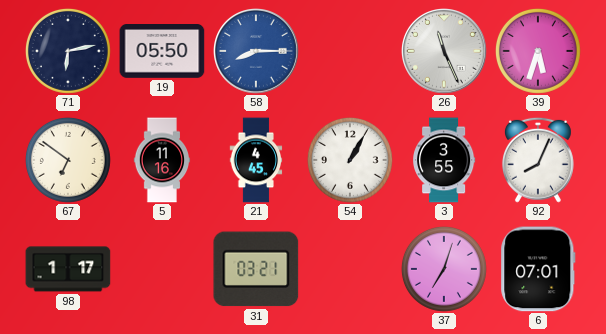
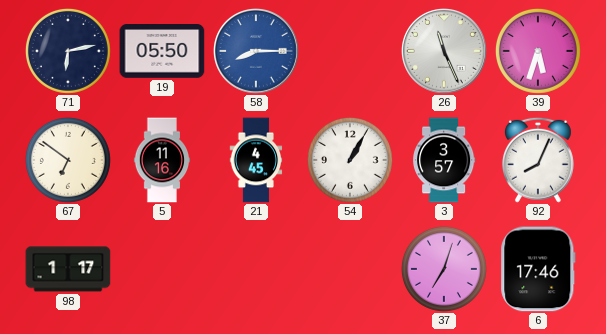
3: 3:55 -> 3:57 (445, 160)
31: 03:21 -> none (256, 269)
6: 07:01 -> 17:46 (538, 269)
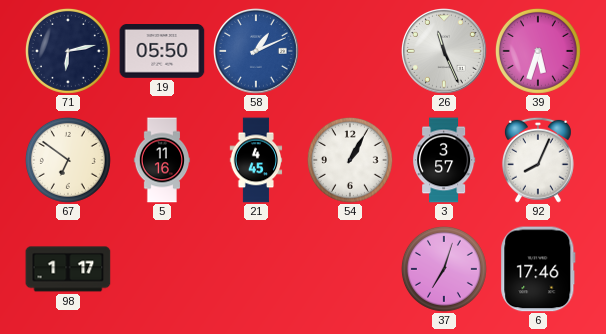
58: 8:15 -> 1:11 (257, 52)
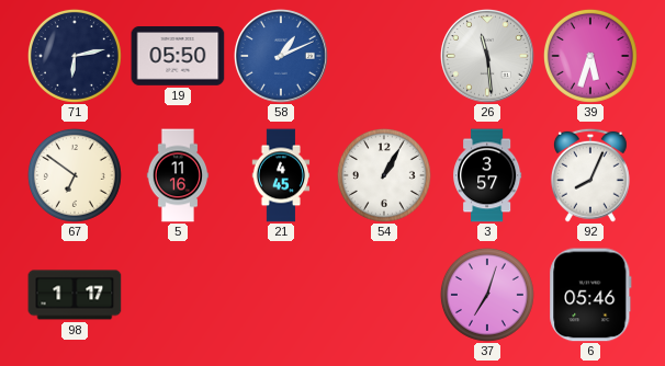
26: 11:26 -> 11:29 (488, 57)
6: 17:46 -> 05:46 (590, 295)
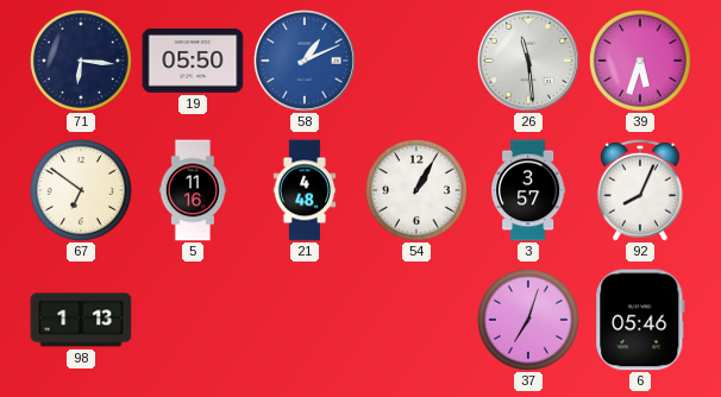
71: 6:13 -> 6:16 (81, 61)
21: 4:45 -> 4:48 (305, 190)
98: 1:17 -> 1:13 (81, 320)
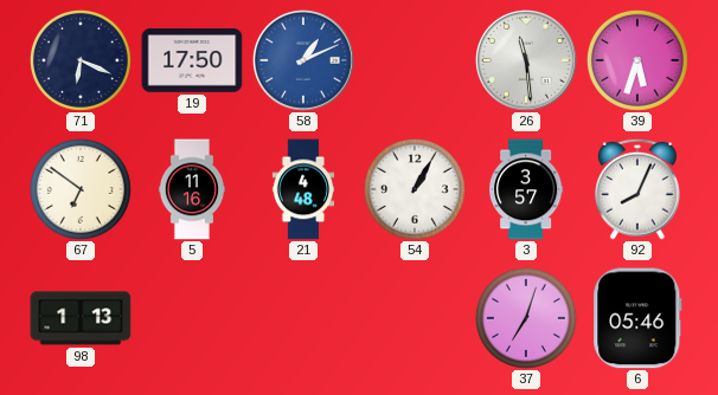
71: 6:16 -> 6:19 (81, 60)
19: 05:50 -> 17:50 (192, 61)
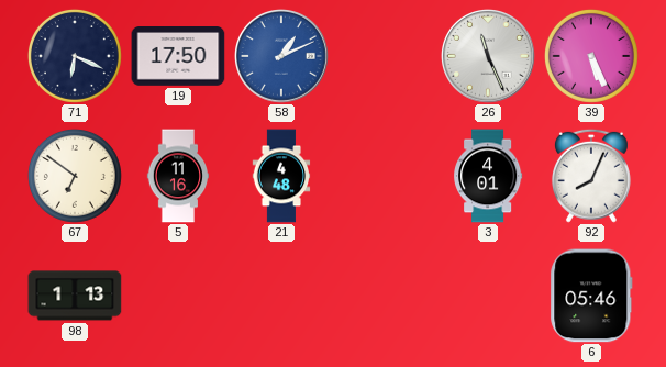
26: 11:29 -> 11:26 (489, 57)
39: 5:33 -> 5:26 (591, 56)
54: 1:05 -> none (415, 189)
3: 3:57 -> 4:01 (489, 176)
37: 7:03 -> none (526, 318)
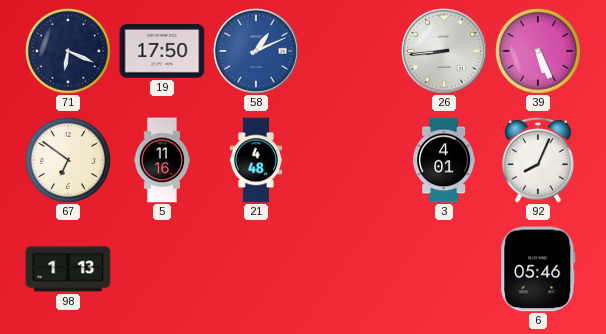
26: 11:26 -> 8:44 (445, 52)
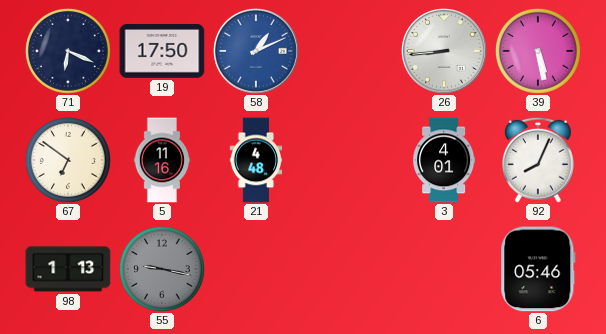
39: 5:26 -> 5:28 (538, 51)
55: none -> 9:17 (162, 269)
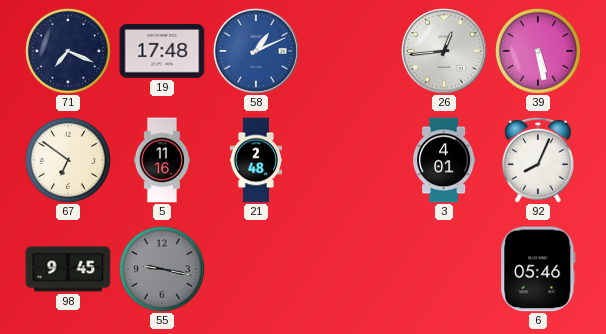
71: 6:19 -> 7:19 (68, 51)
19: 17:50 -> 17:48 (162, 52)
26: 8:44 -> 12:44 (445, 52)
21: 4:48 -> 2:48 (256, 160)
98: 1:13 -> 9:45 (68, 269)
